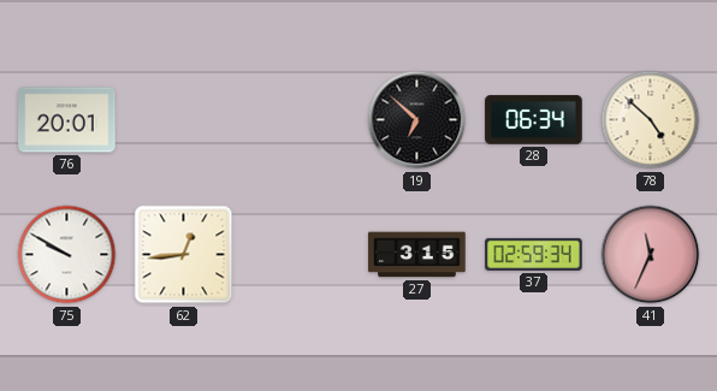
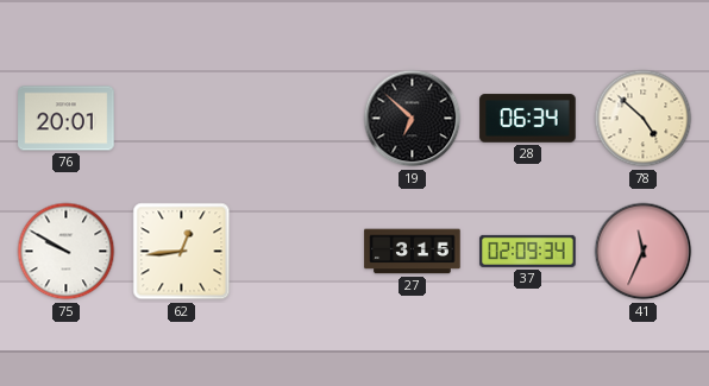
37: 02:59 -> 02:09 (528, 251)
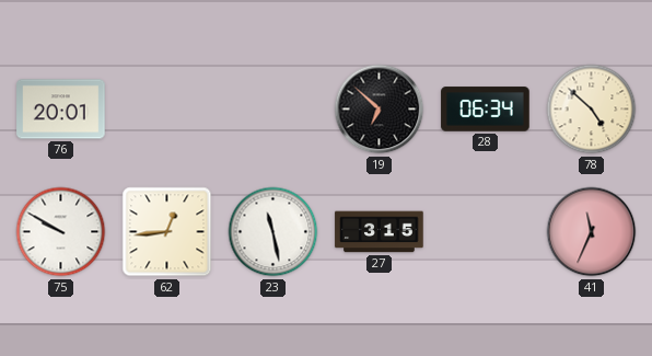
23: none -> 11:28 (273, 232)
37: 02:09 -> none (528, 251)
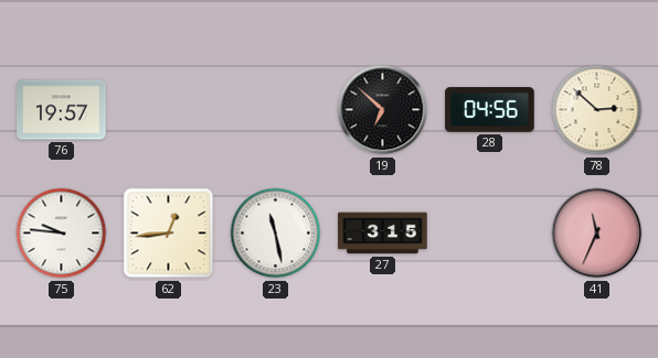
76: 20:01 -> 19:57 (62, 110)
28: 06:34 -> 04:56 (490, 110)
78: 4:52 -> 2:52 (597, 110)
75: 9:50 -> 9:46 (62, 234)
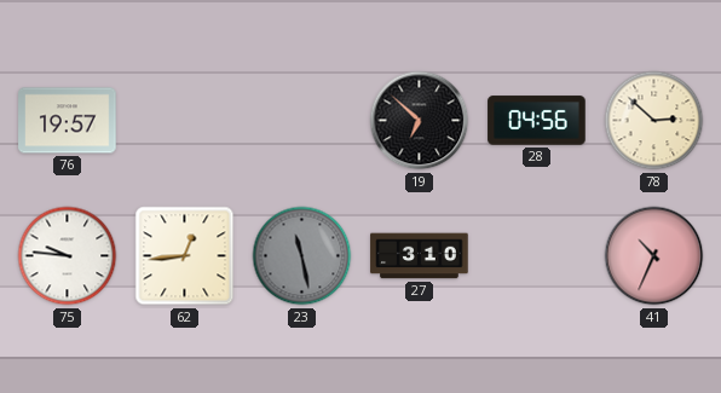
23 dial: white -> grey (302, 256)
27: 3:15 -> 3:10 (420, 256)
41: 11:34 -> 10:34 (654, 256)
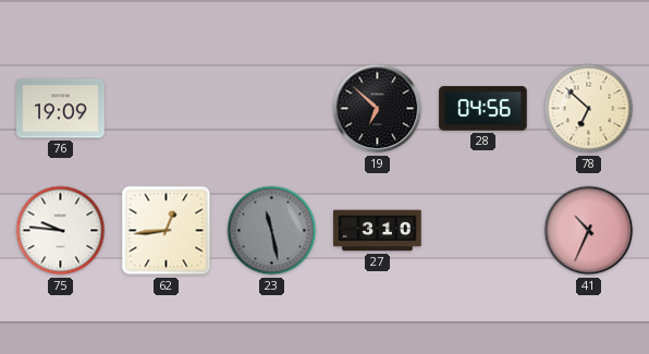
76: 19:57 -> 19:09 (61, 109)
78: 2:52 -> 6:52 (589, 109)
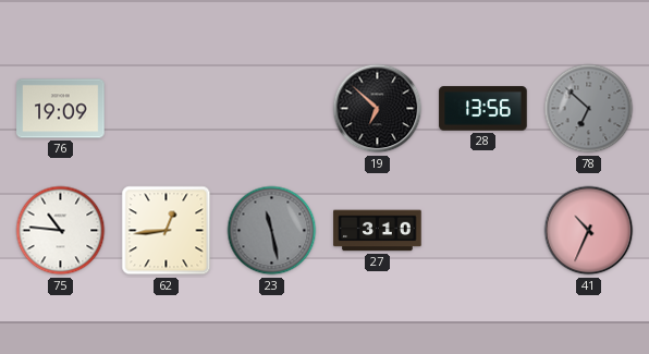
28: 04:56 -> 13:56 (483, 109)
78 dial: cream -> grey (589, 109)
75: 9:46 -> 10:46 (61, 231)
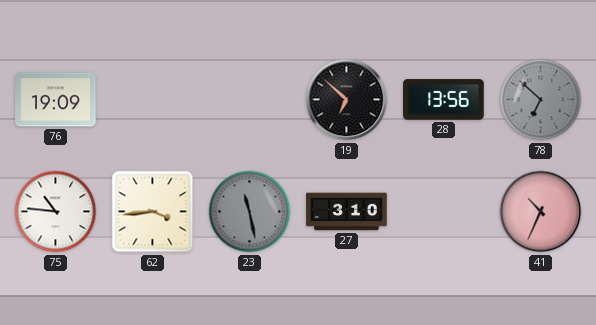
62: 12:44 -> 3:44 (153, 212)
